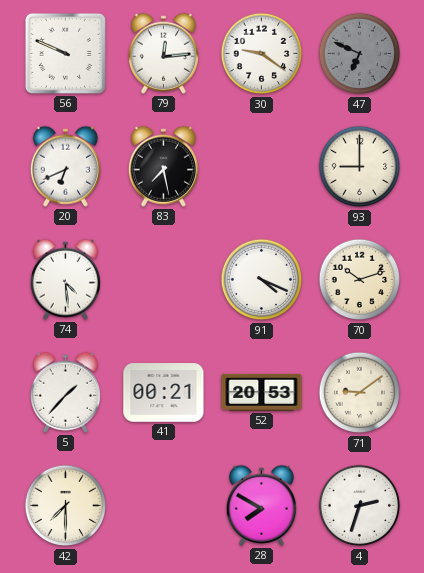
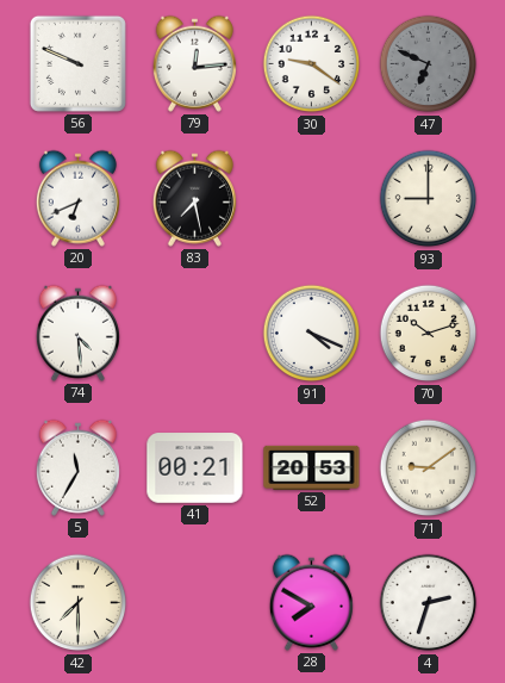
5: 1:37 -> 11:35 (77, 467)
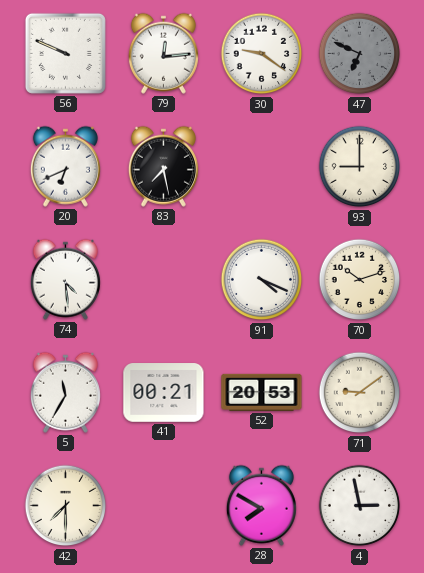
4: 2:33 -> 2:58 (360, 506)
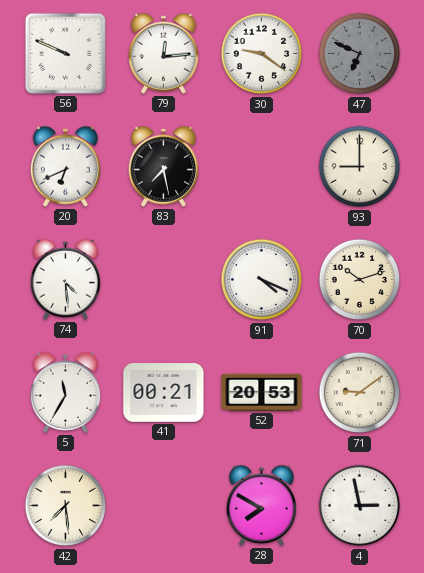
42: 7:30 -> 7:29 (66, 506)
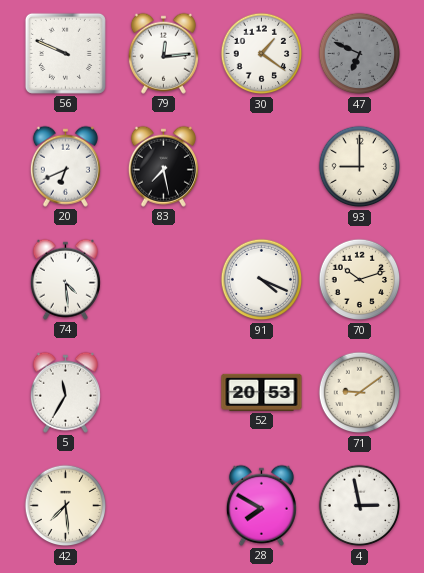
30: 9:21 -> 1:21 (262, 54)
41: 00:21 -> none (164, 393)
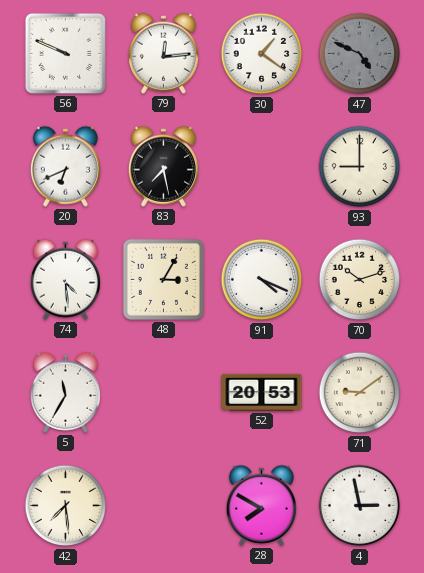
47: 6:49 -> 4:49 (360, 54)
48: none -> 3:05 (163, 279)
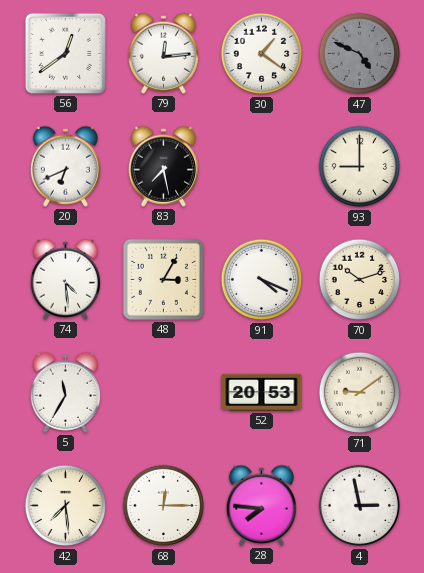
56: 9:49 -> 12:39 (65, 53)
68: none -> 12:15 (164, 506)
28: 7:50 -> 7:46 (261, 505)
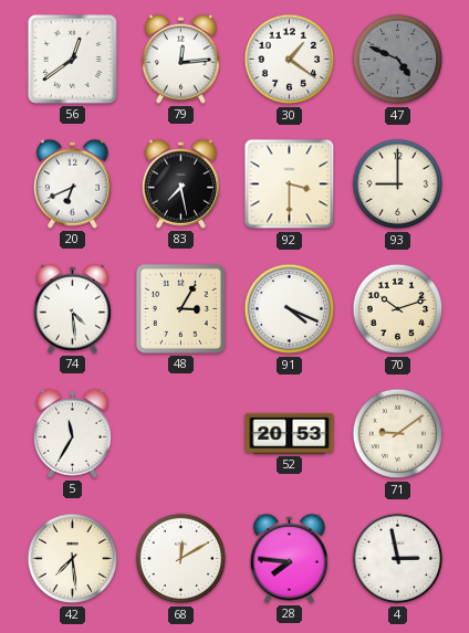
92: none -> 3:30 (290, 184)
68: 12:15 -> 12:10 (181, 559)
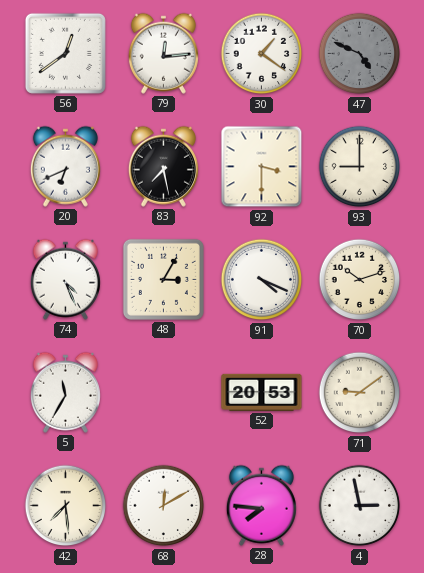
74: 4:29 -> 4:26 (65, 279)
